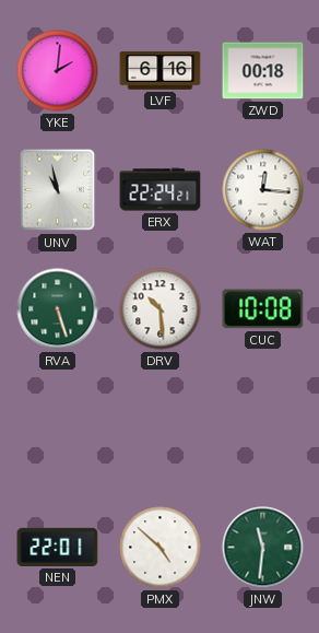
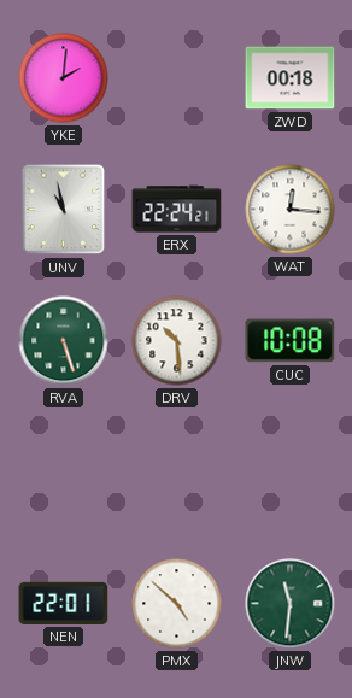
LVF: 6:16 -> none (161, 71)
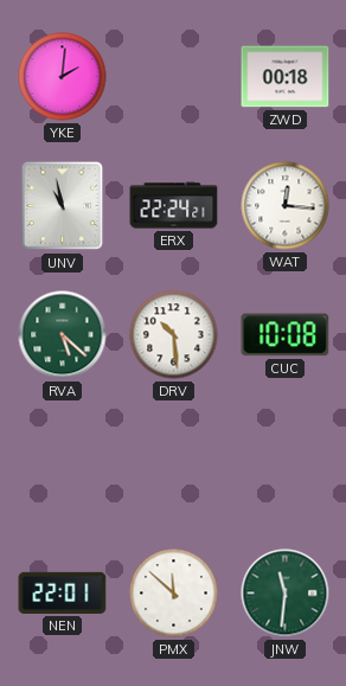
RVA: 5:27 -> 5:22 (63, 335)
PMX: 4:52 -> 11:52 (174, 594)
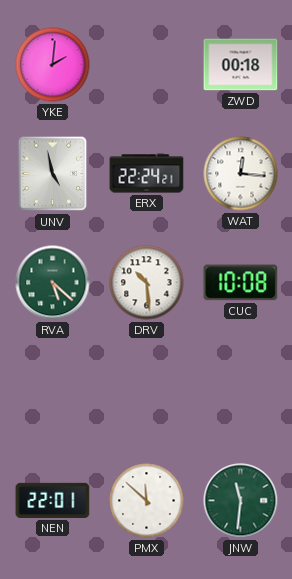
UNV: 10:58 -> 4:58 (53, 174)
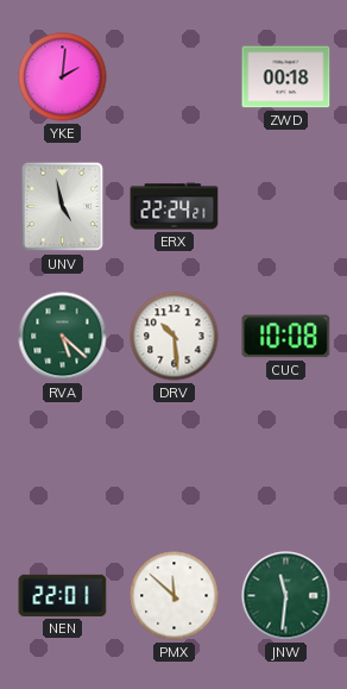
WAT: 12:16 -> none (241, 174)
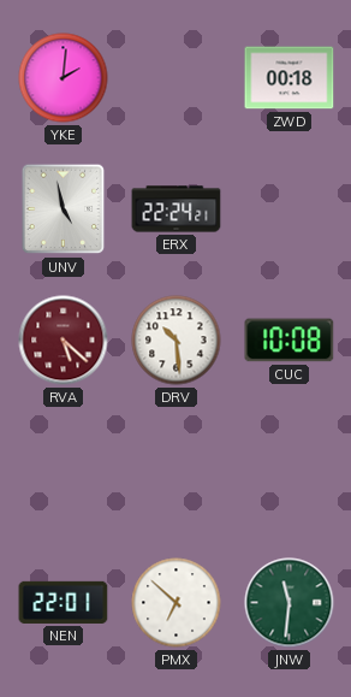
RVA dial: green -> burgundy (64, 341)
PMX: 11:52 -> 6:52 (177, 603)
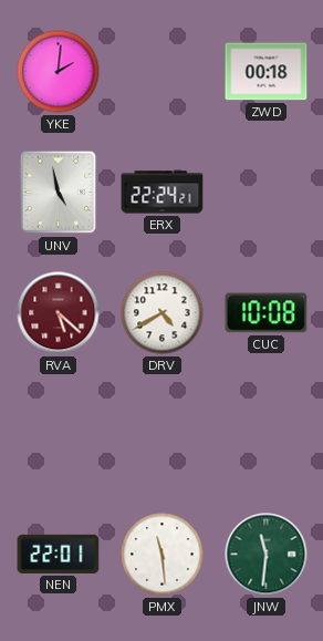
DRV: 10:29 -> 4:40 (163, 313)
PMX: 6:52 -> 11:29 (163, 555)
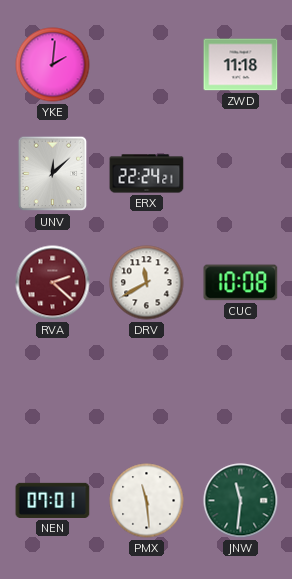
ZWD: 00:18 -> 11:18 (241, 65)
UNV: 4:58 -> 12:08 (53, 174)
RVA: 5:22 -> 2:22 (53, 283)
DRV: 4:40 -> 11:40 (147, 283)
NEN: 22:01 -> 07:01 (53, 500)
